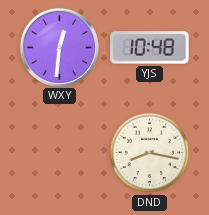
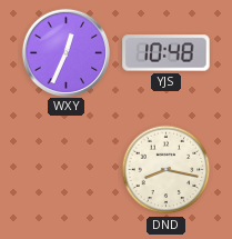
WXY: 12:31 -> 12:34 (65, 52)
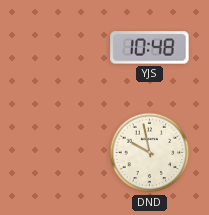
WXY: 12:34 -> none (65, 52)
DND: 8:17 -> 9:58 (150, 153)
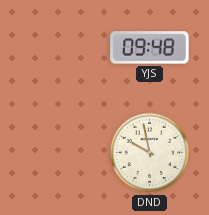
YJS: 10:48 -> 09:48 (150, 48)
